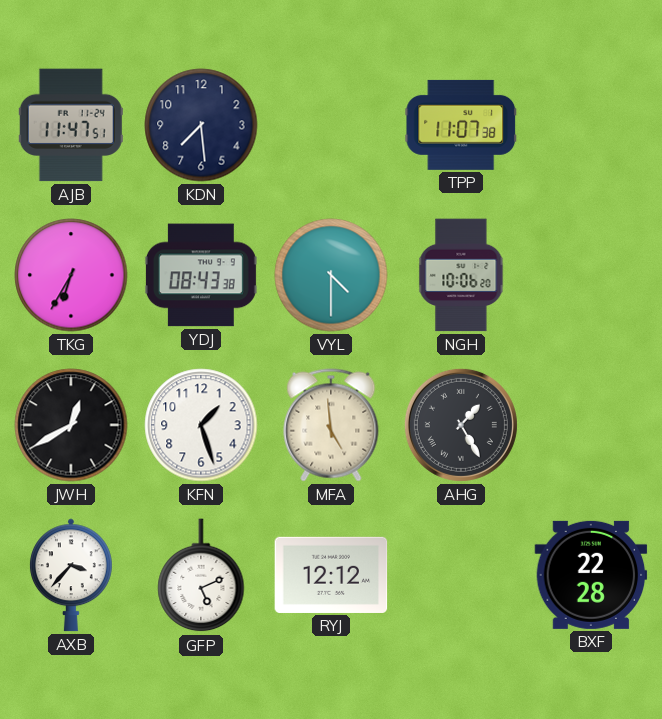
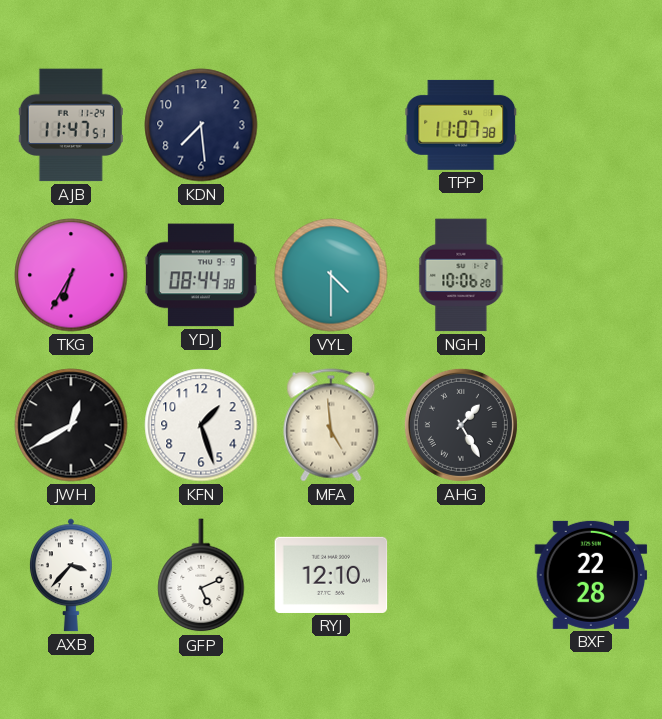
YDJ: 08:43 -> 08:44 (201, 275)
RYJ: 12:12 -> 12:10 (331, 575)
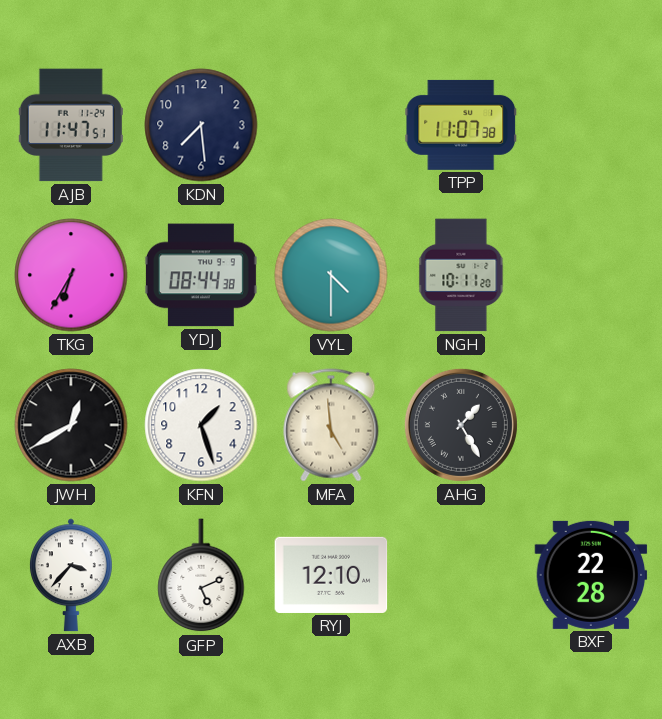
NGH: 10:06 -> 10:11 (461, 275)
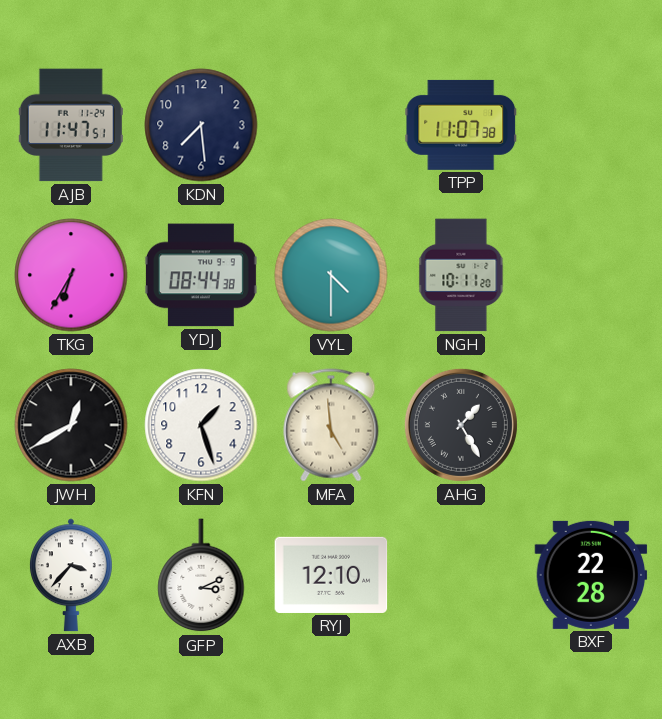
GFP: 5:11 -> 3:11 (201, 576)
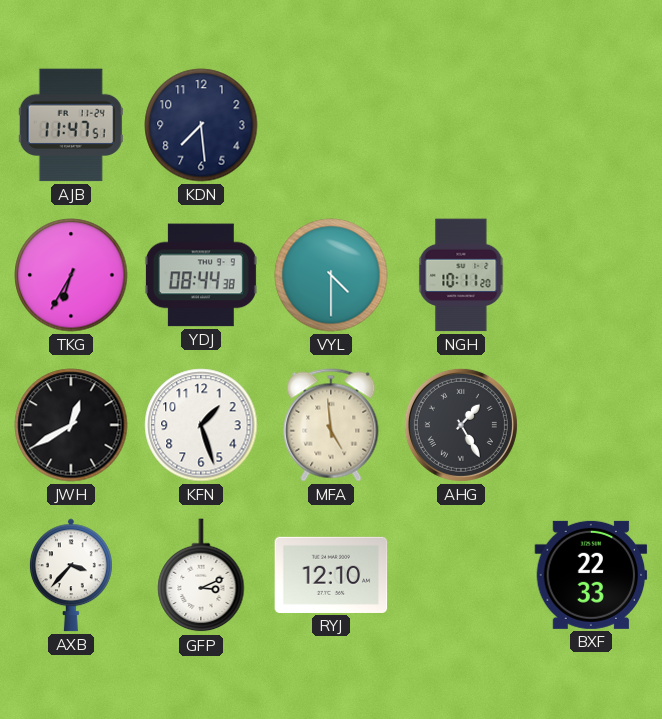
TPP: 11:07 -> none (461, 125)
BXF: 22:28 -> 22:33 (591, 575)
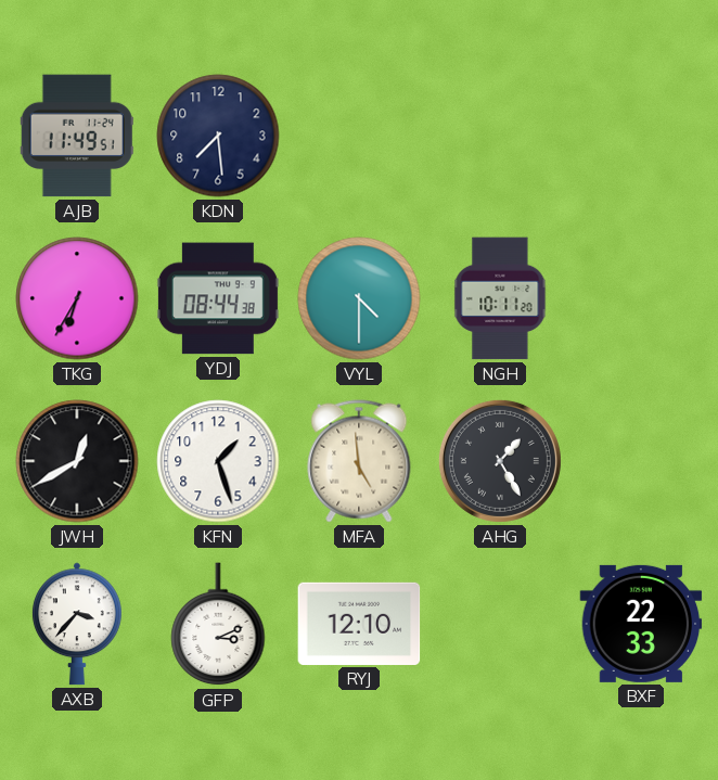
AJB: 11:47 -> 11:49 (77, 136)
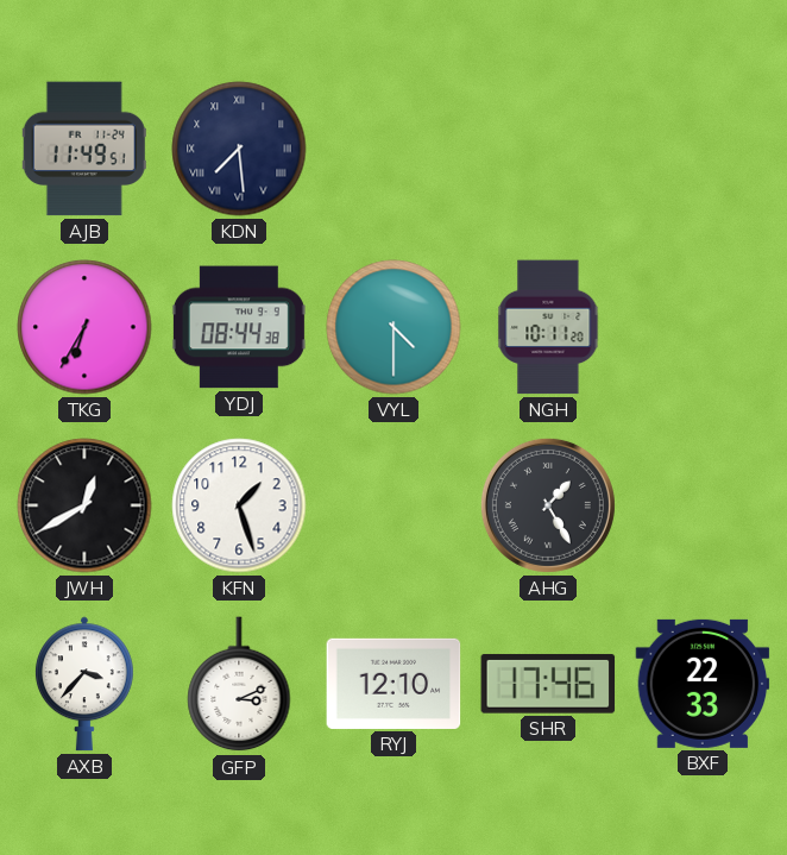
KDN numerals: Arabic -> Roman (239, 149)
MFA: 4:59 -> none (359, 461)
SHR: none -> 17:46 (548, 684)
